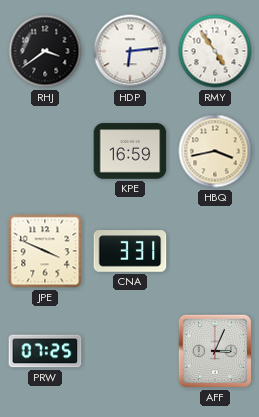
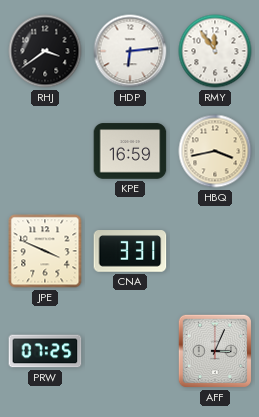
RMY: 4:54 -> 11:54 (215, 51)
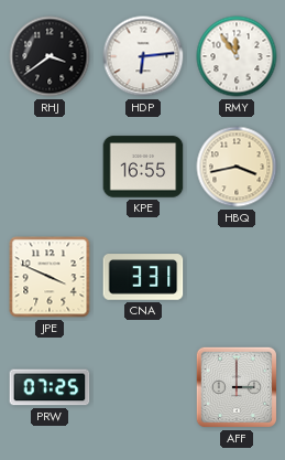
KPE: 16:59 -> 16:55 (143, 167)
AFF: 3:04 -> 3:00 (237, 387)
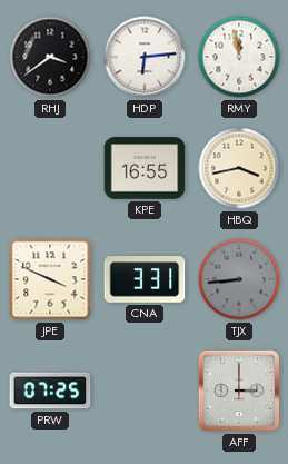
RMY: 11:54 -> 11:58 (239, 57)
TJX: none -> 8:44 (239, 279)
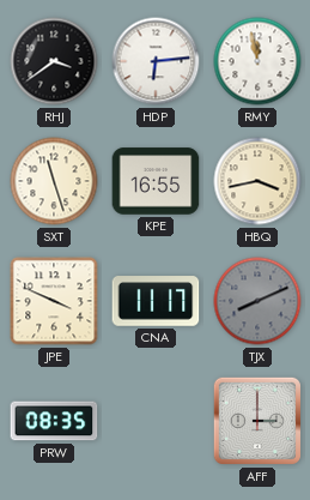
SXT: none -> 11:27 (54, 181)
CNA: 3:31 -> 11:17 (156, 301)
TJX: 8:44 -> 8:11 (257, 301)
PRW: 07:25 -> 08:35 (54, 421)
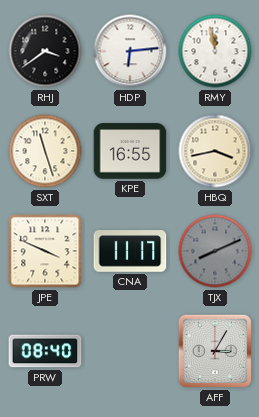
PRW: 08:35 -> 08:40 (45, 351)
AFF: 3:00 -> 3:05 (215, 351)
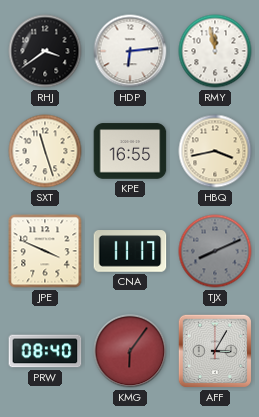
KMG: none -> 6:06 (130, 351)
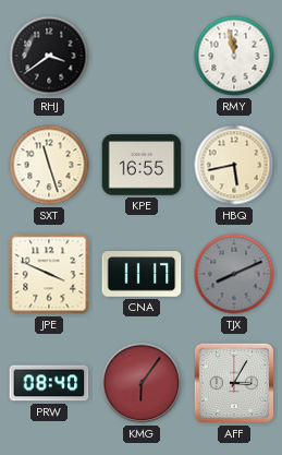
HDP: 6:14 -> none (130, 51)
HBQ: 3:43 -> 5:43 (234, 165)
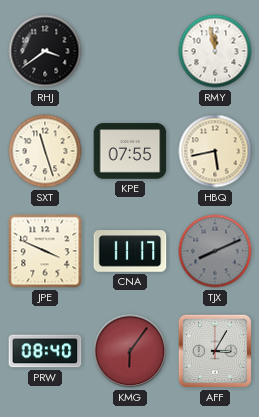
KPE: 16:55 -> 07:55 (130, 151)
